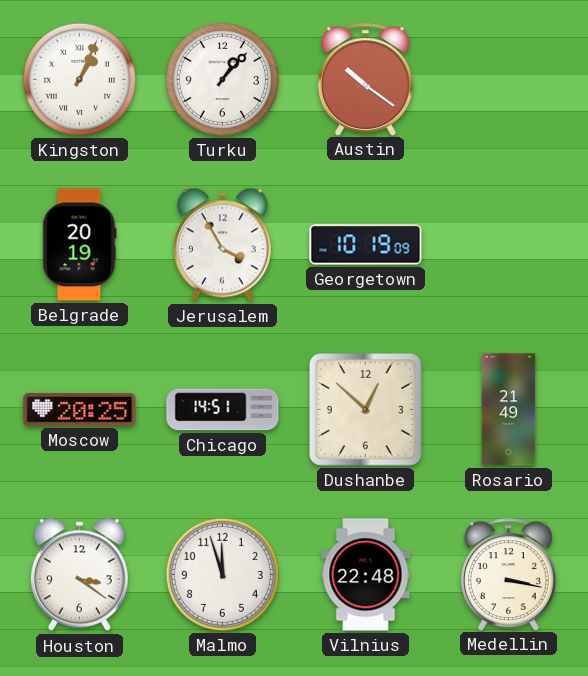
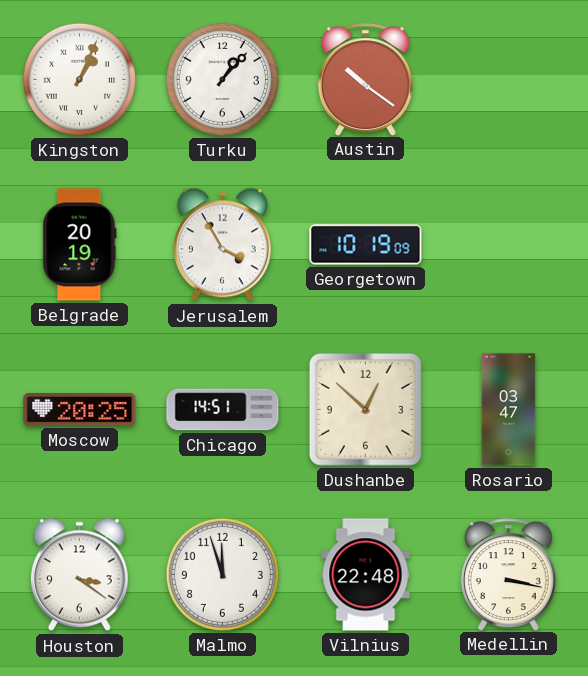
Rosario: 21:49 -> 03:47 (509, 410)
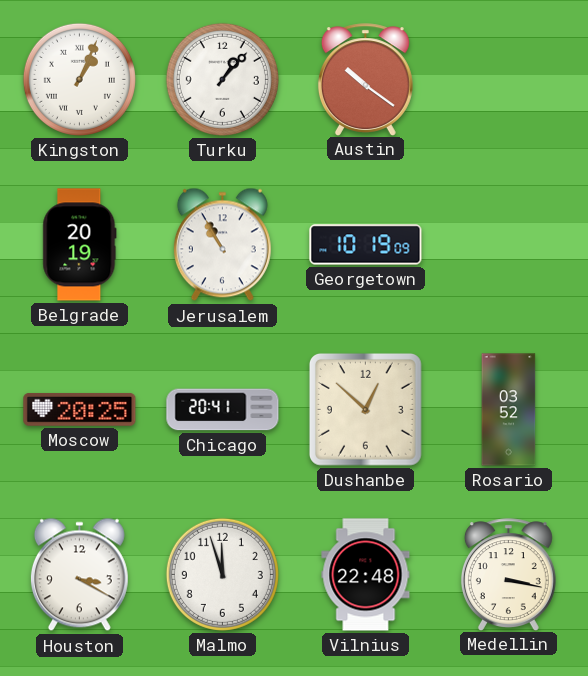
Jerusalem: 3:55 -> 10:55 (222, 245)
Chicago: 14:51 -> 20:41 (223, 410)
Rosario: 03:47 -> 03:52 (509, 410)
Houston: 3:21 -> 3:20 (79, 575)
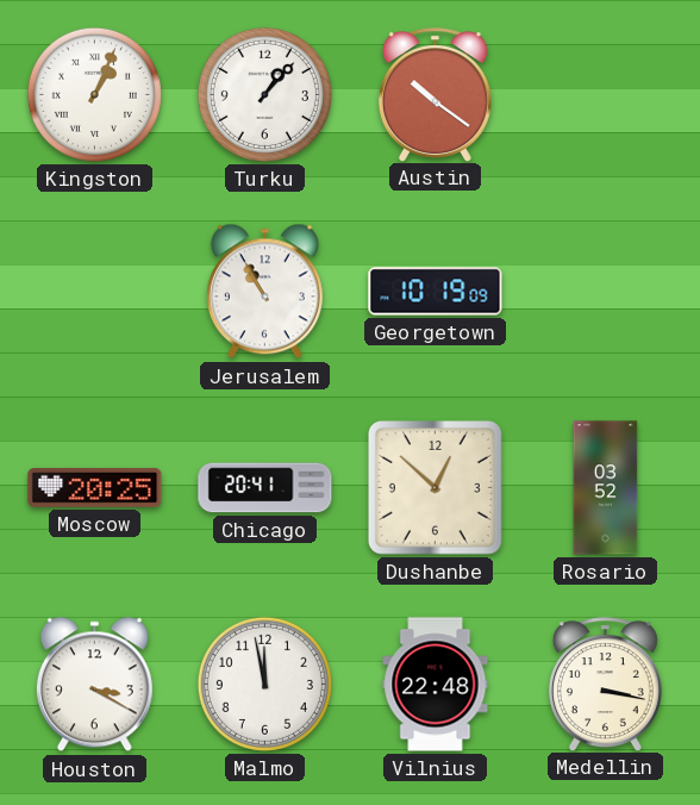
Belgrade: 20:19 -> none (80, 245)
Malmo: 11:57 -> 11:58 (264, 684)
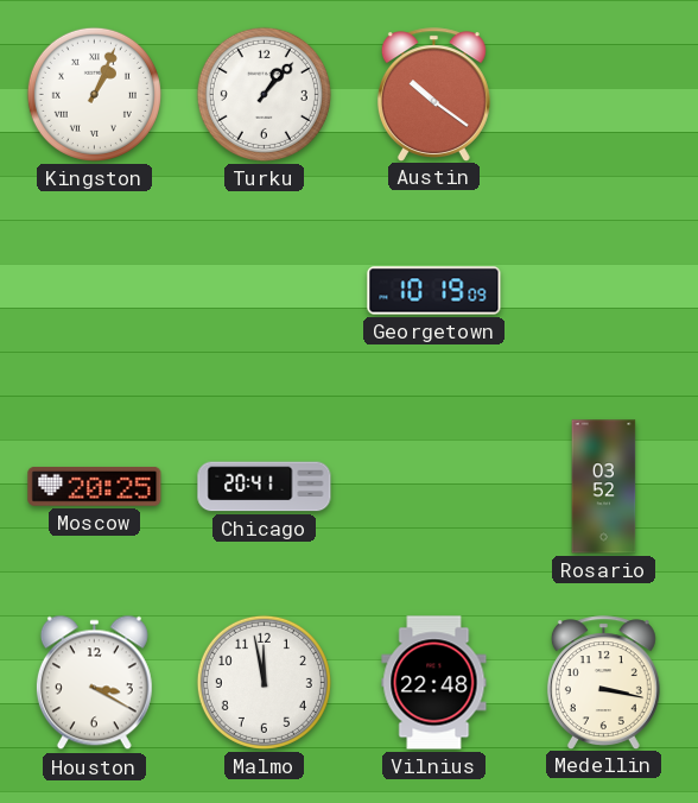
Jerusalem: 10:55 -> none (264, 292)
Dushanbe: 12:52 -> none (435, 487)
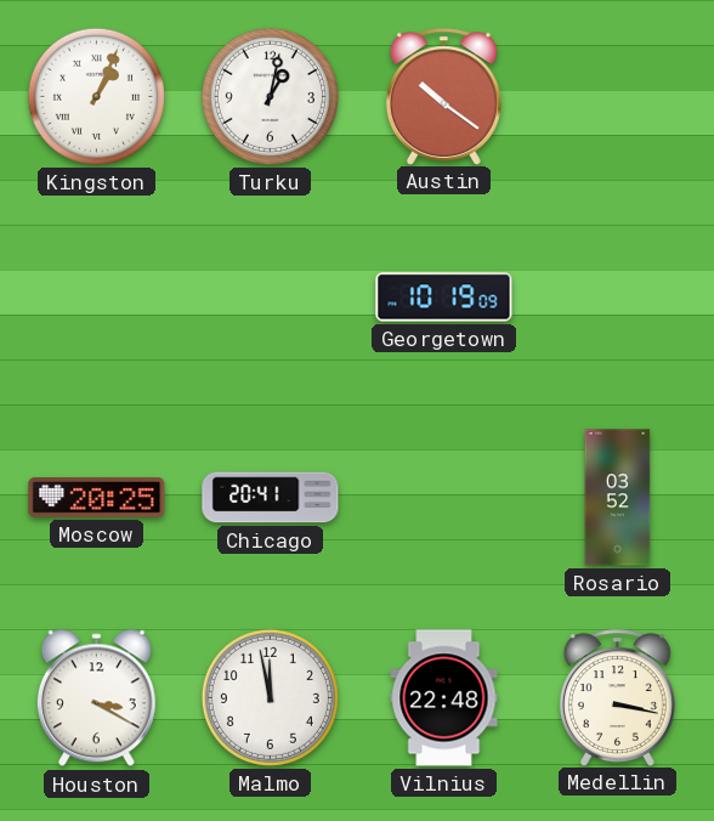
Turku: 1:07 -> 1:02 (270, 96)
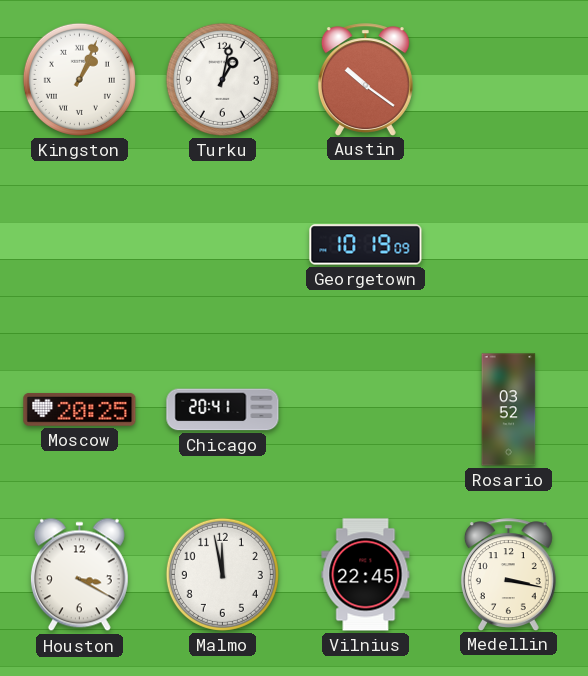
Vilnius: 22:48 -> 22:45 (366, 575)
